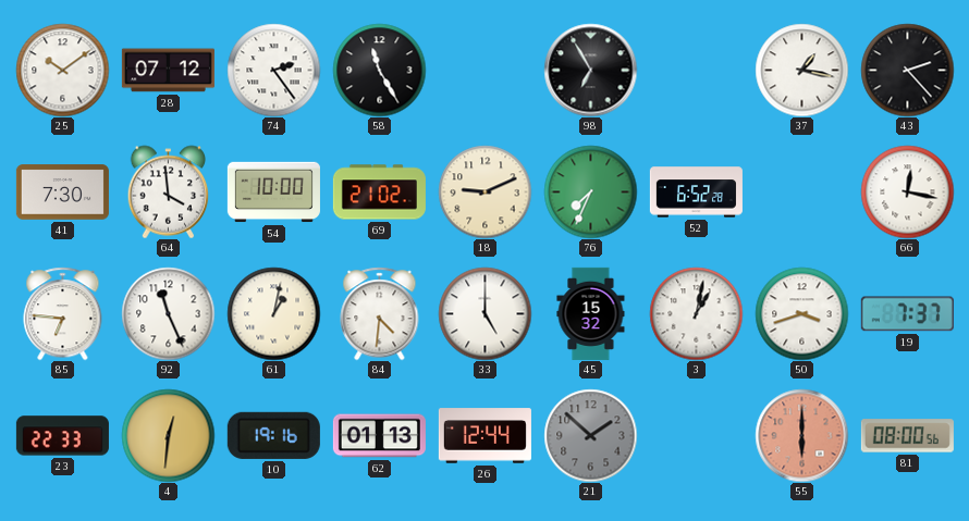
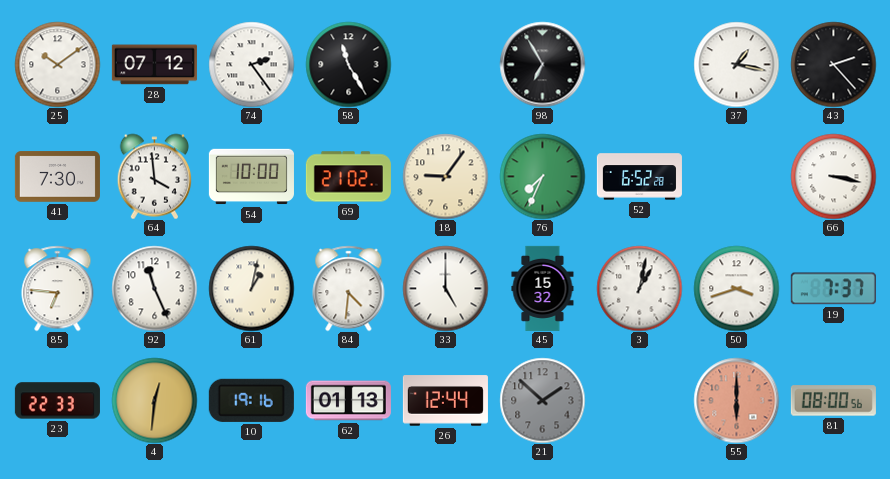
18: 9:11 -> 9:06 (445, 176)
66: 12:17 -> 3:17 (833, 176)
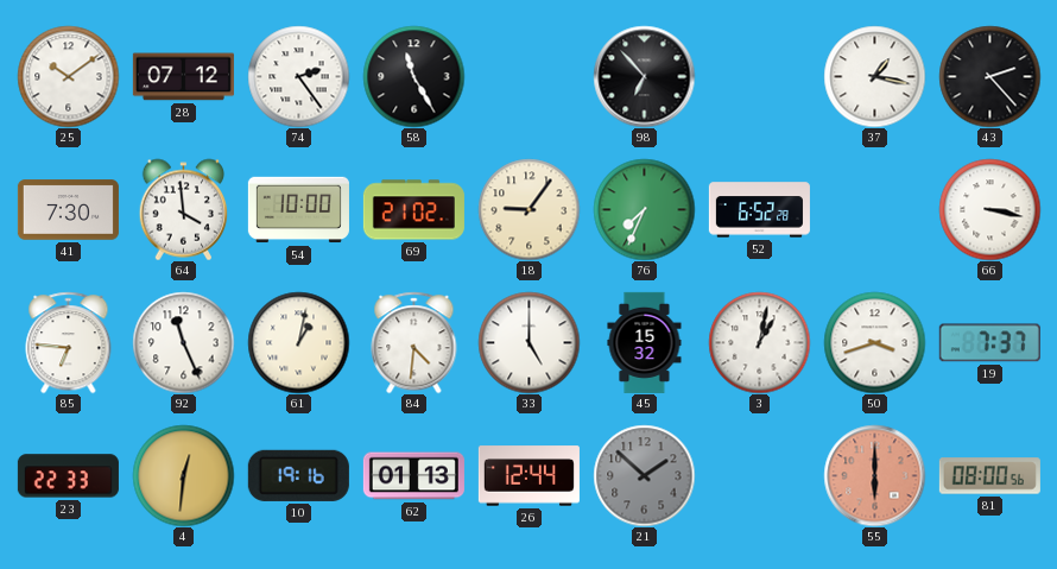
98: 6:55 -> 6:53 (644, 76)
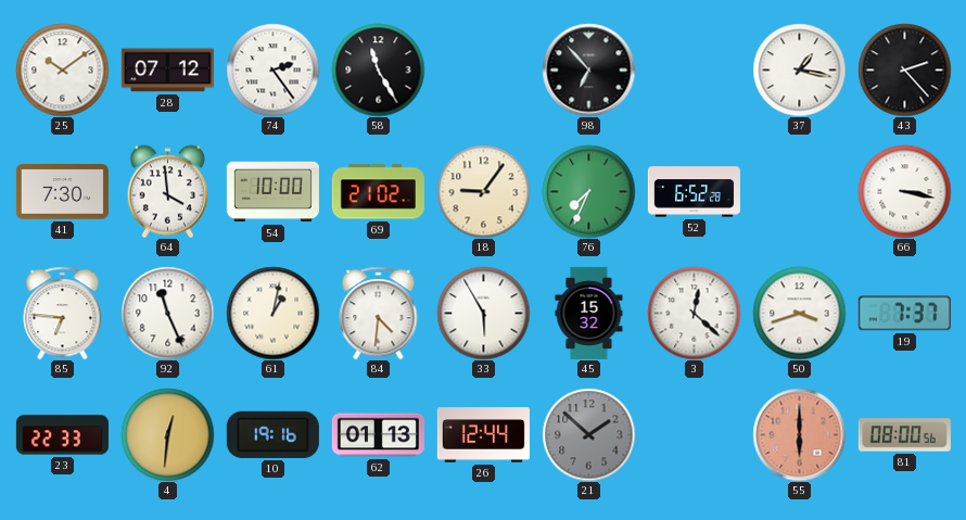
33: 5:00 -> 5:55 (483, 313)
3: 1:02 -> 12:22 (694, 313)
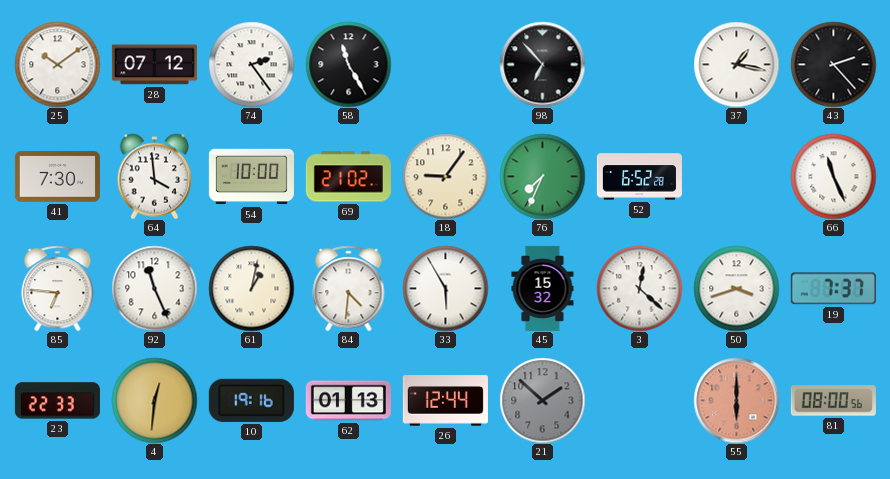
66: 3:17 -> 11:26 (833, 176)
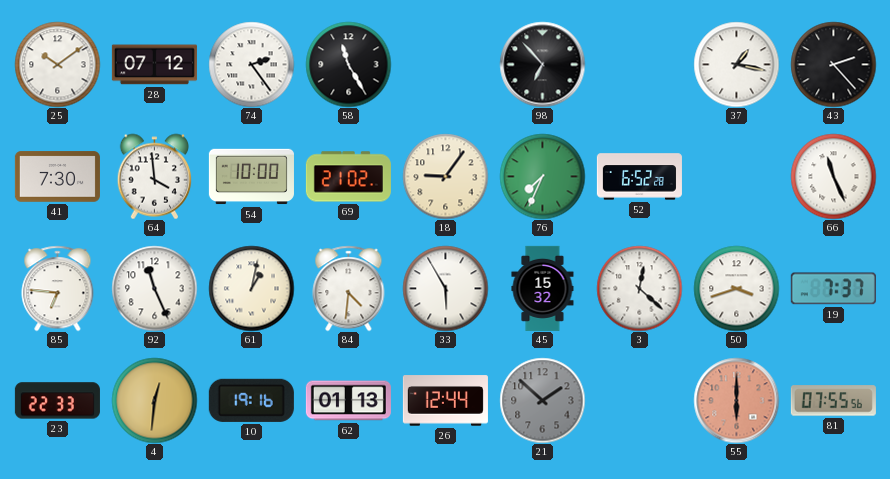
81: 08:00 -> 07:55 (833, 401)
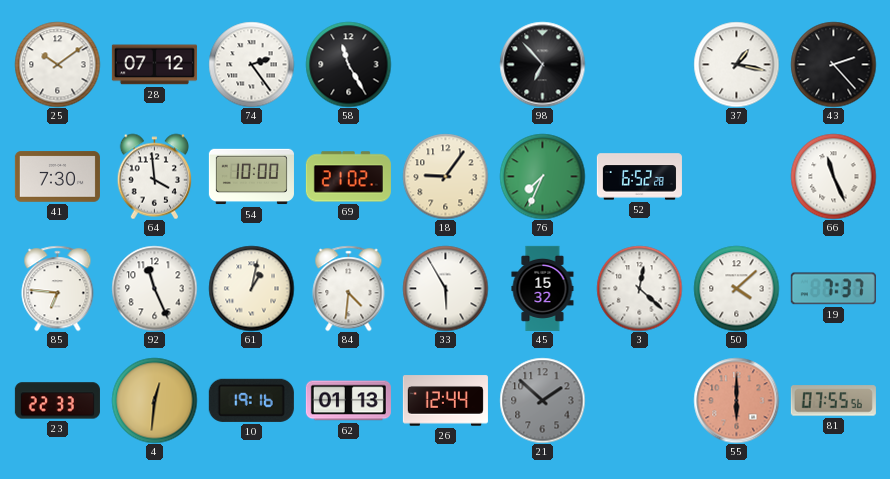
50: 3:42 -> 4:08 (736, 288)
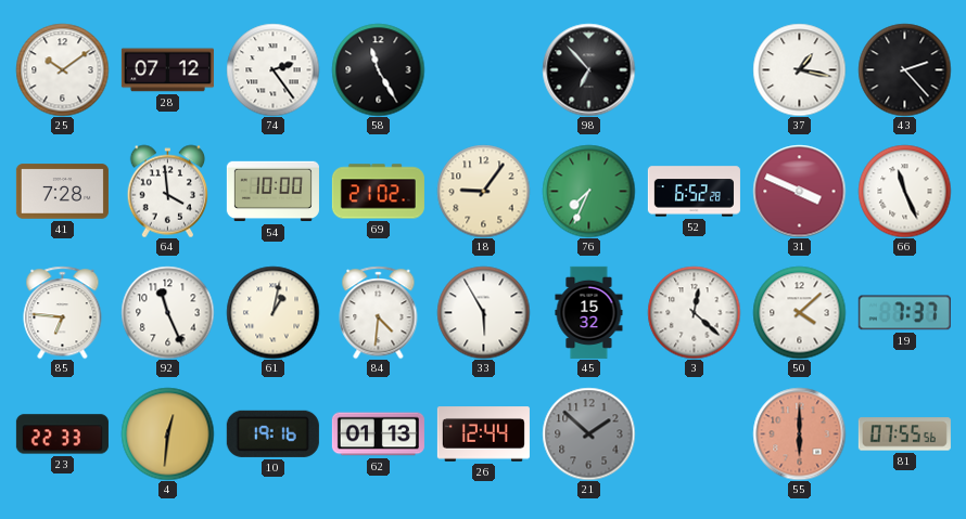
41: 7:30 -> 7:28 (62, 192)
31: none -> 3:49 (799, 191)
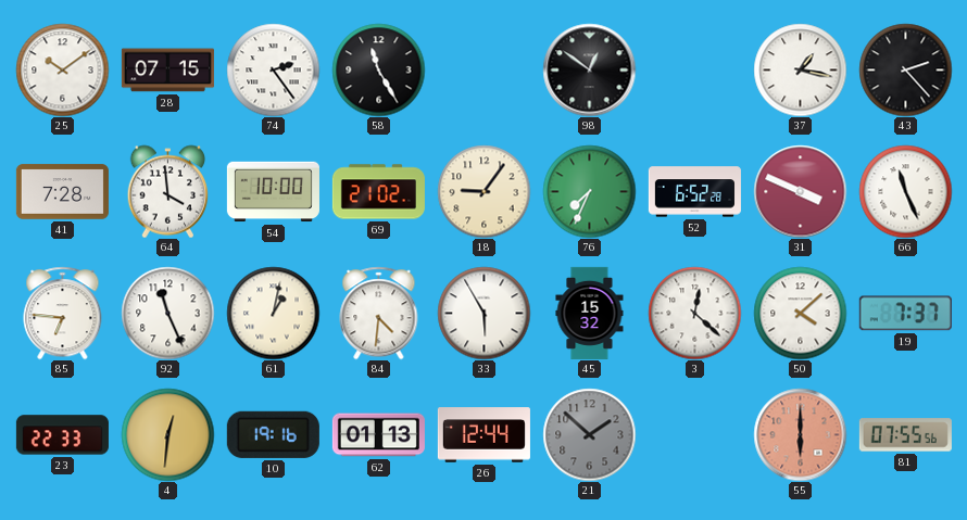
28: 07:12 -> 07:15 (167, 71)
98: 6:53 -> 12:51 (589, 69)
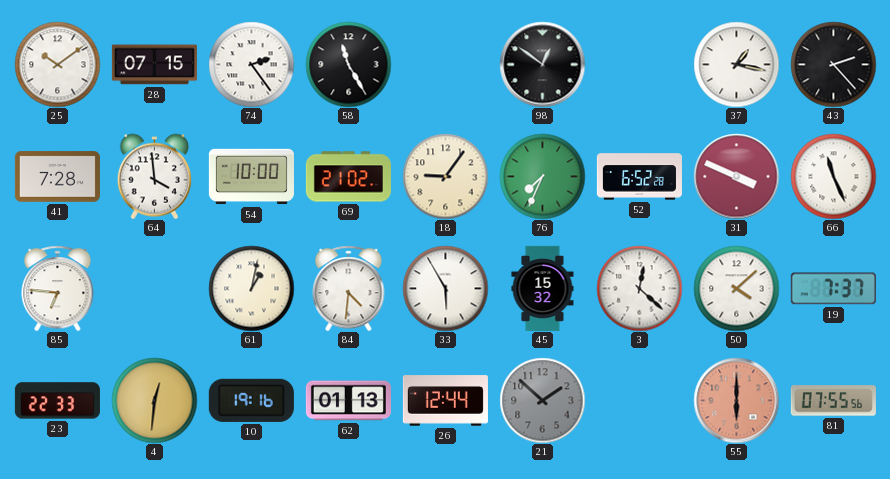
92: 11:26 -> none (167, 313)
